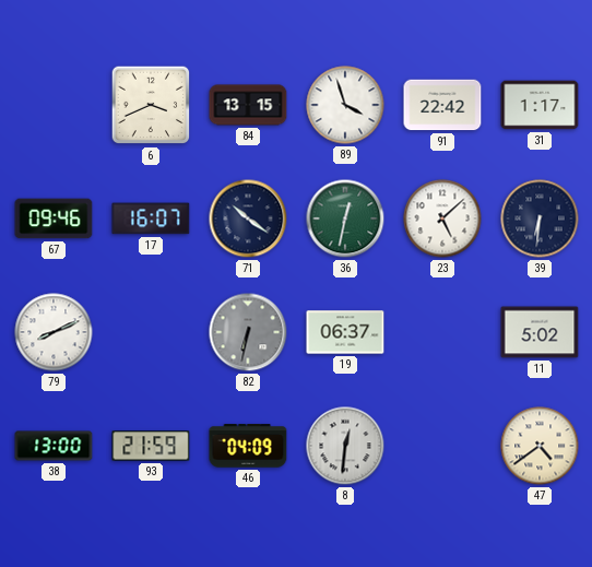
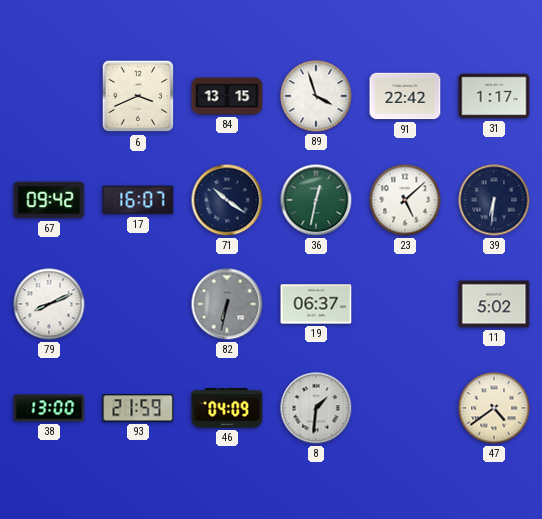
67: 09:46 -> 09:42 (49, 200)
8: 12:31 -> 1:31 (316, 408)
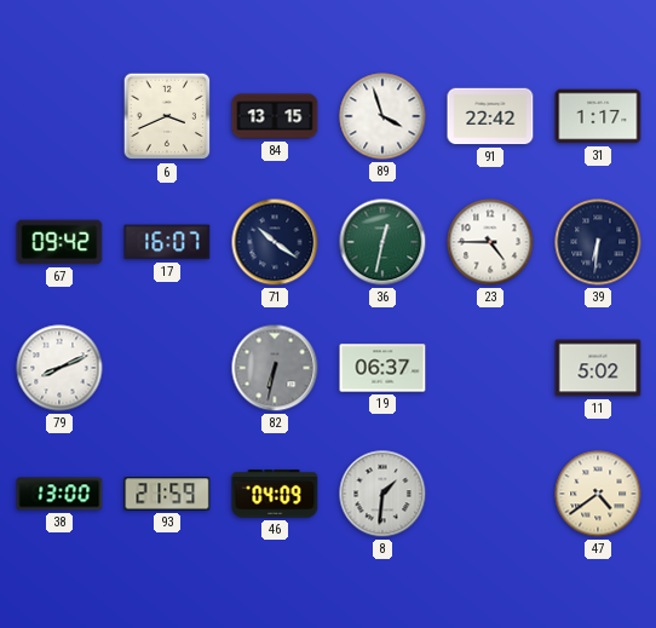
23: 5:08 -> 4:45 (490, 242)
